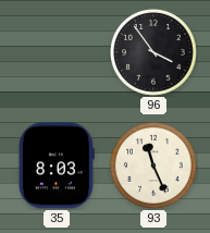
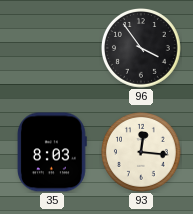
93: 11:26 -> 12:16 (142, 153)
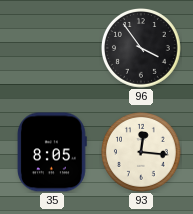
35: 8:03 -> 8:05 (52, 152)
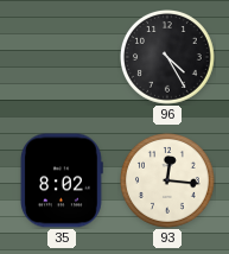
96: 3:54 -> 4:25 (168, 58)
35: 8:05 -> 8:02 (62, 180)
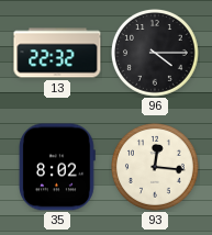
13: none -> 22:32 (57, 53)
96: 4:25 -> 4:15 (156, 54)
